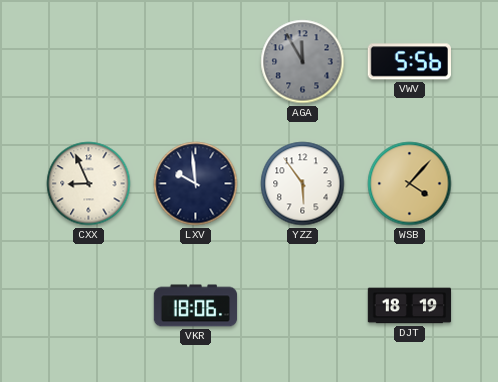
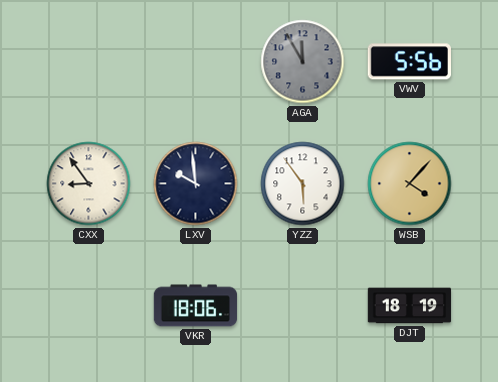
CXX: 8:56 -> 8:54 (89, 184)
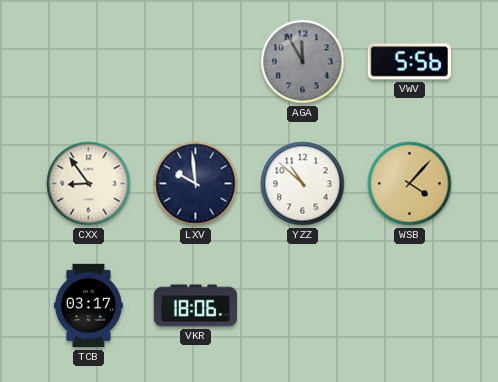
YZZ: 5:54 -> 10:52 (303, 184)
TCB: none -> 03:17 (88, 306)
DJT: 18:19 -> none (410, 306)
